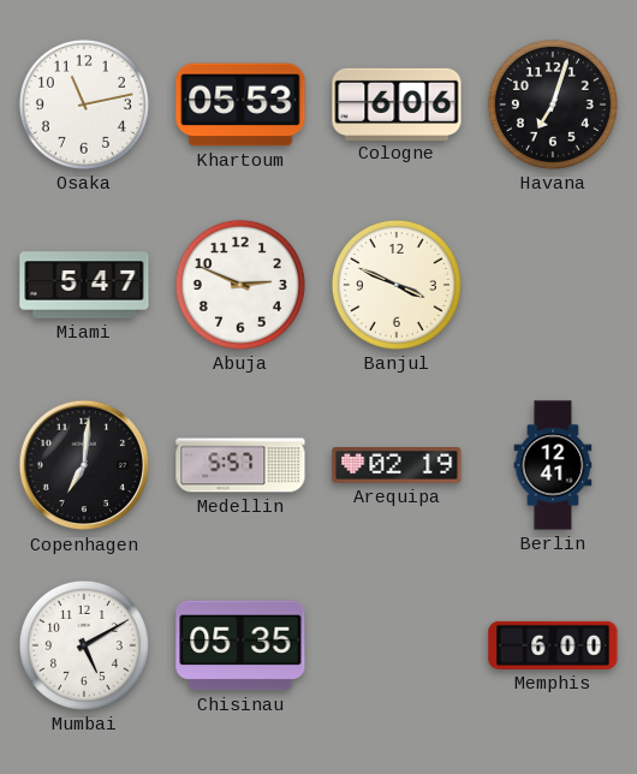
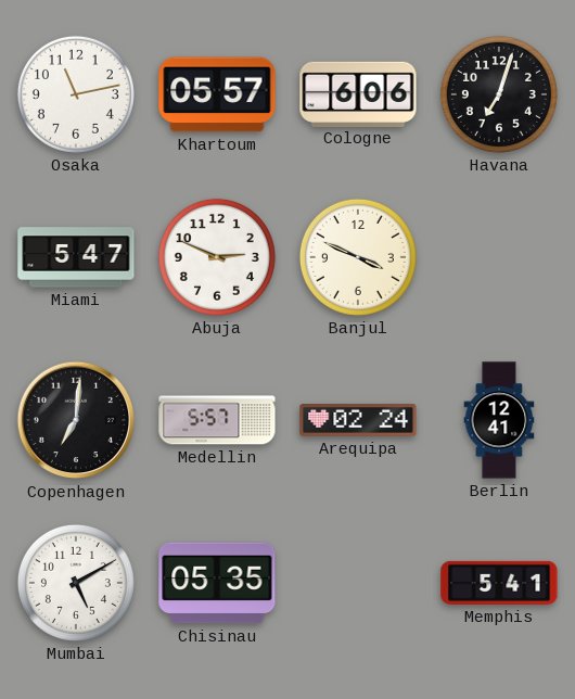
Khartoum: 05:53 -> 05:57 (217, 94)
Arequipa: 02:19 -> 02:24 (358, 420)
Memphis: 6:00 -> 5:41 (499, 583)
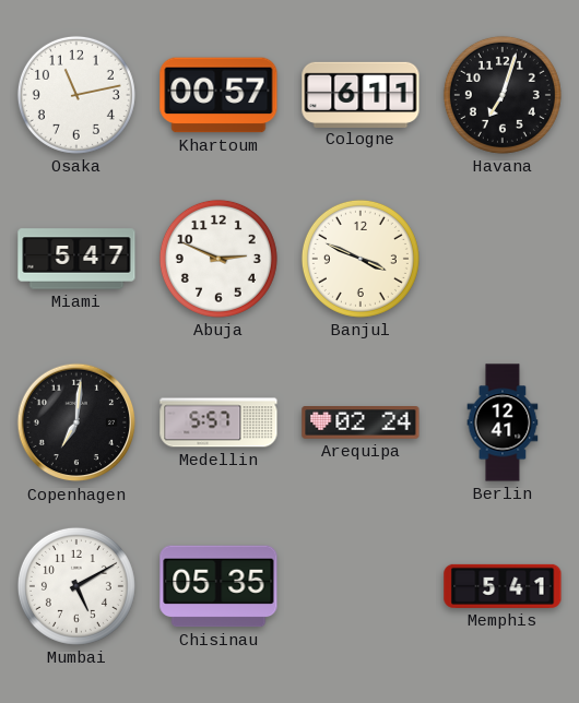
Khartoum: 05:57 -> 00:57 (218, 95)
Cologne: 6:06 -> 6:11 (361, 94)
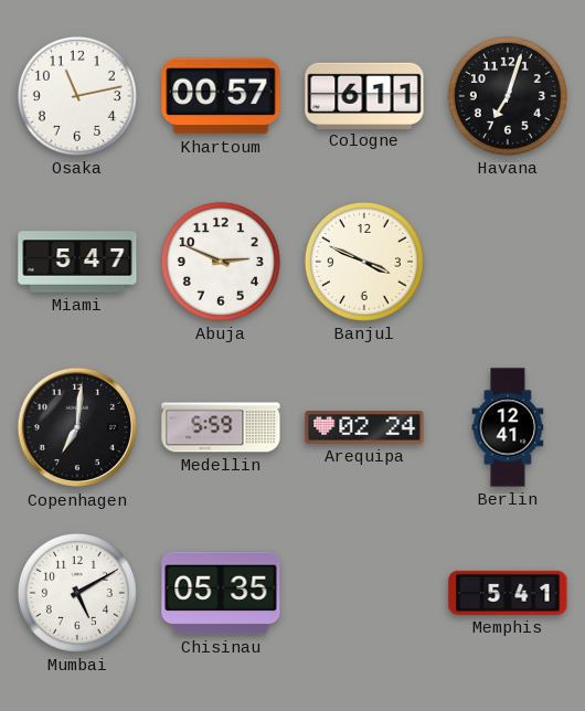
Medellin: 5:57 -> 5:59 (221, 427)
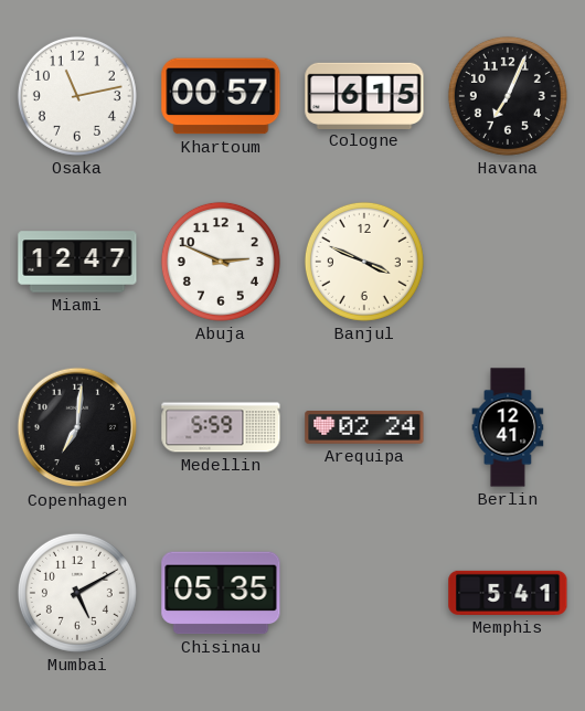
Cologne: 6:11 -> 6:15 (364, 95)
Havana: 7:03 -> 7:04 (508, 96)
Miami: 5:47 -> 12:47 (77, 262)
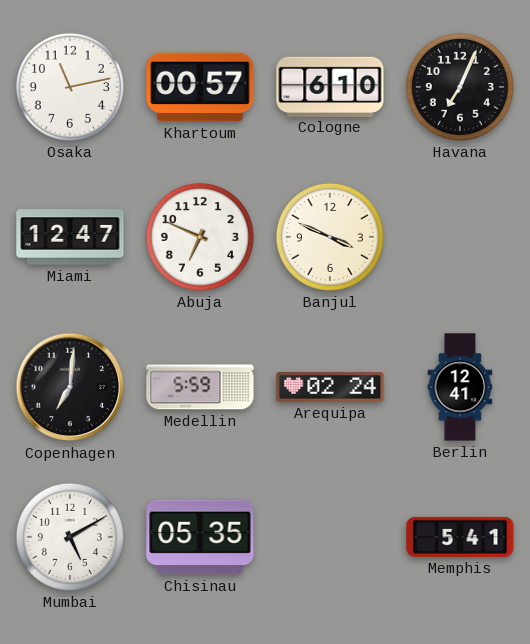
Cologne: 6:15 -> 6:10 (330, 86)
Abuja: 2:49 -> 6:49 (200, 237)
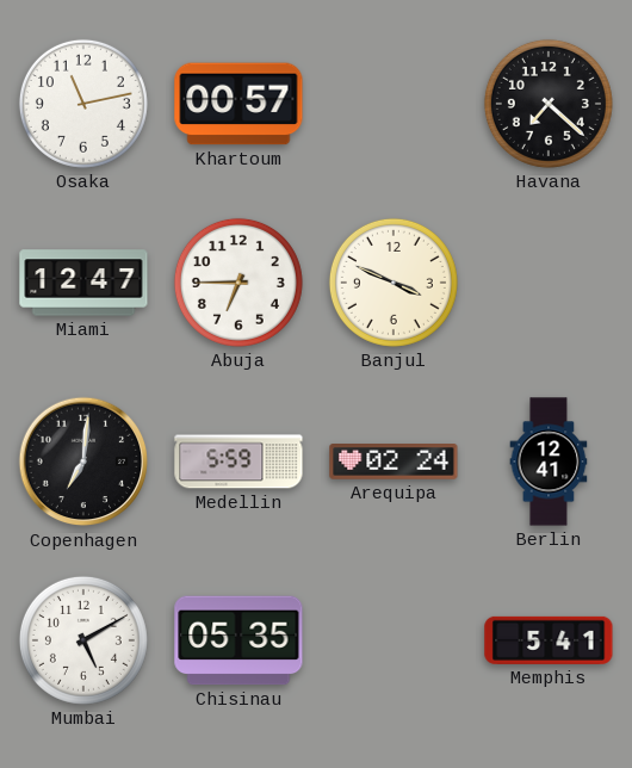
Cologne: 6:10 -> none (330, 86)
Havana: 7:04 -> 7:22 (549, 104)
Abuja: 6:49 -> 6:45 (238, 283)
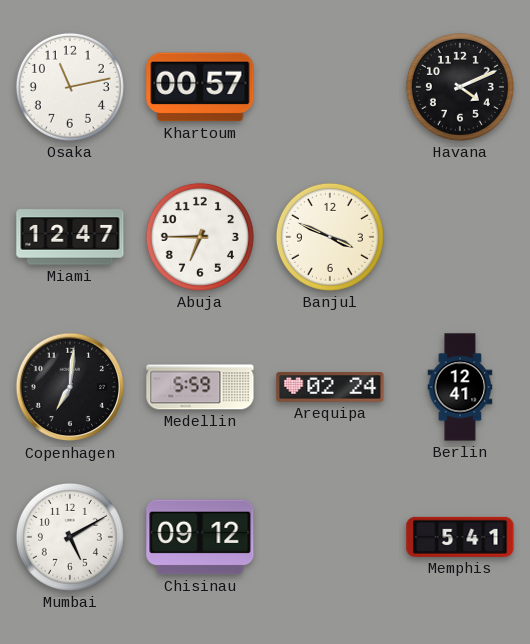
Havana: 7:22 -> 4:11 (460, 87)
Chisinau: 05:35 -> 09:12 (200, 537)
